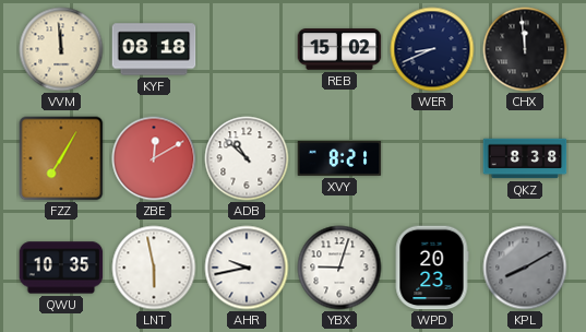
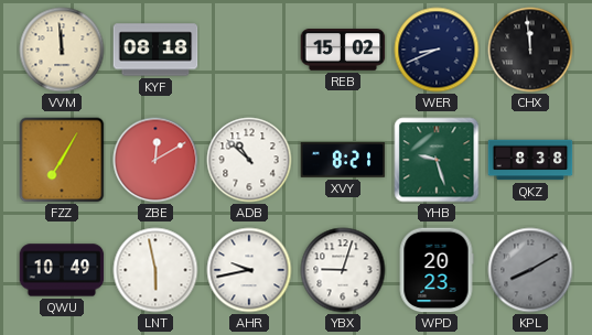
YHB: none -> 9:27 (437, 160)
QWU: 10:35 -> 10:49 (62, 270)
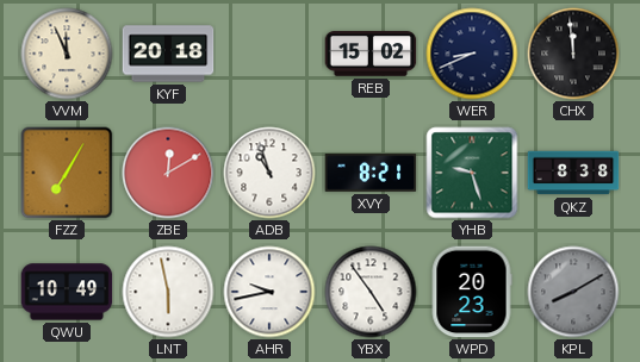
VVM: 11:59 -> 11:56 (67, 54)
KYF: 08:18 -> 20:18 (168, 54)
ADB: 10:52 -> 10:57 (269, 173)
YBX: 9:03 -> 4:54 (371, 292)
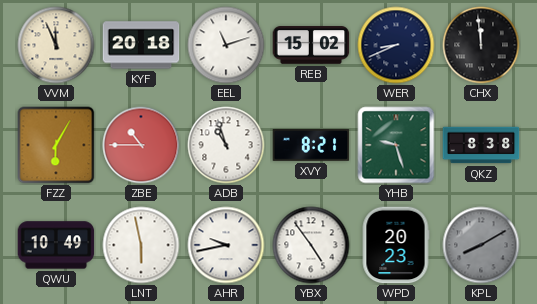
EEL: none -> 11:12 (226, 45)
FZZ: 7:05 -> 6:05 (56, 145)
ZBE: 12:10 -> 10:45 (141, 145)
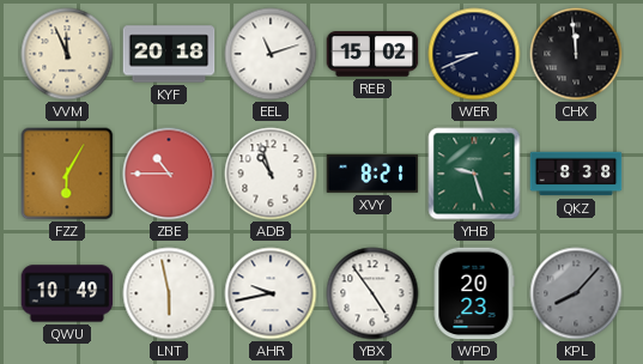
KPL: 8:10 -> 8:07 (576, 293)
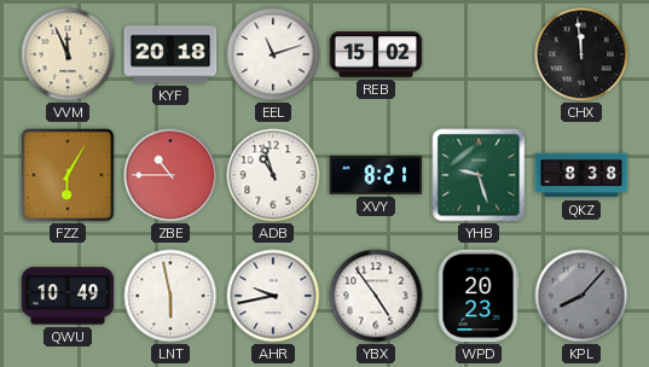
WER: 8:41 -> none (474, 54)
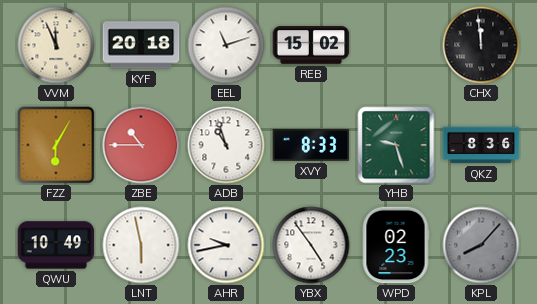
XVY: 8:21 -> 8:33 (311, 146)
QKZ: 8:38 -> 8:36 (481, 145)
WPD: 20:23 -> 02:23 (396, 245)
